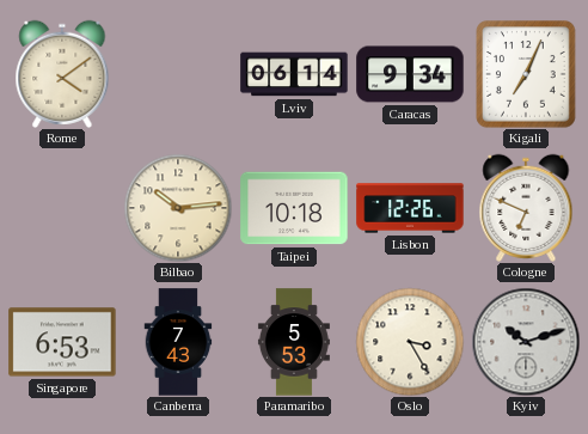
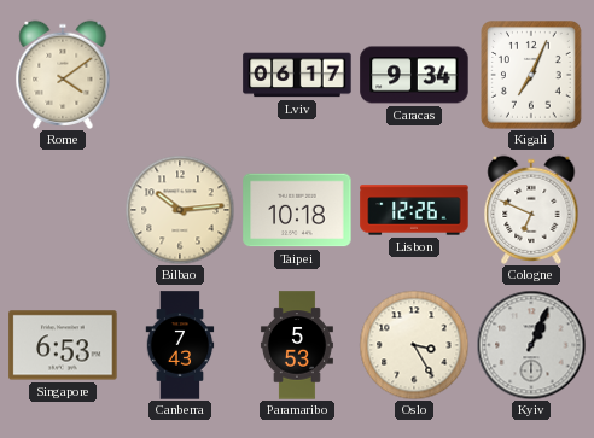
Lviv: 06:14 -> 06:17 (297, 75)
Kyiv: 10:12 -> 1:04 (531, 345)
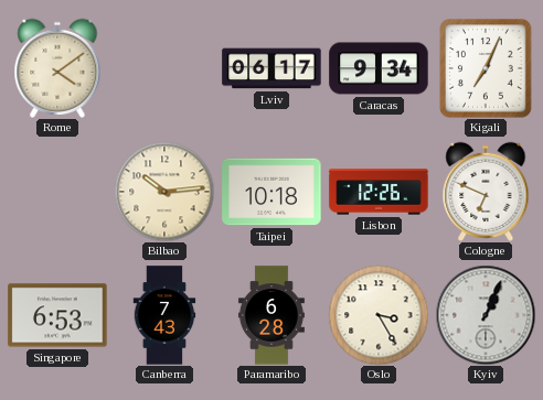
Paramaribo: 5:53 -> 6:28 (271, 315)
